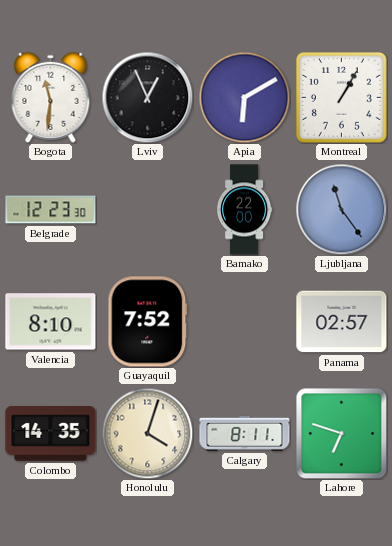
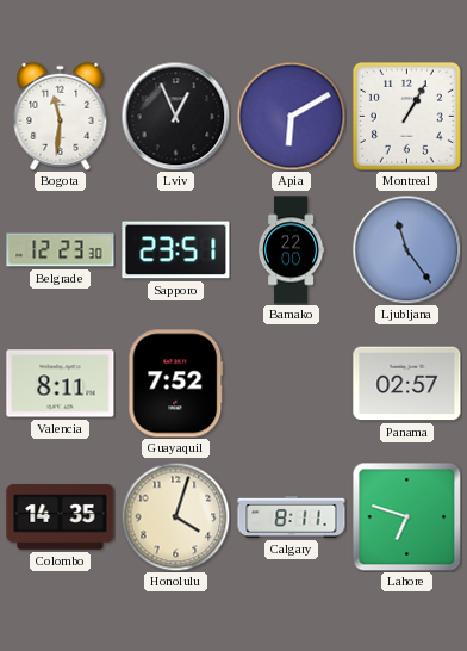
Sapporo: none -> 23:51 (176, 250)
Valencia: 8:10 -> 8:11 (61, 384)
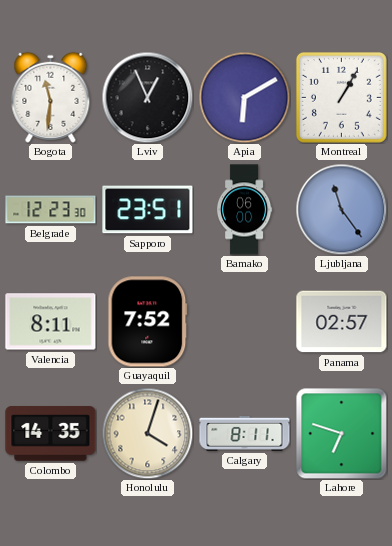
Bamako: 22:00 -> 06:00 (244, 210)
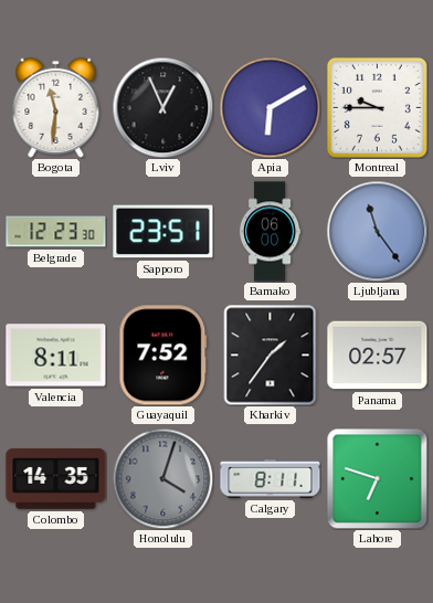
Montreal: 1:05 -> 9:45 (377, 107)
Kharkiv: none -> 1:36 (271, 356)
Honolulu dial: cream -> grey (162, 478)
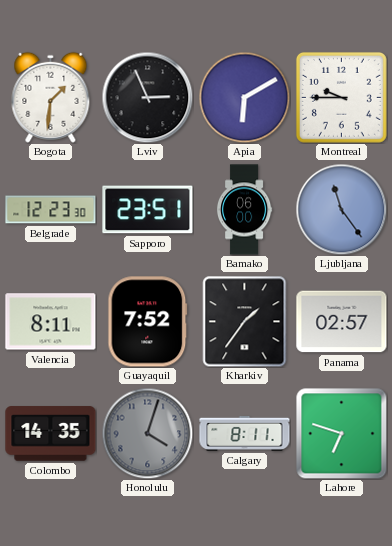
Bogota: 11:31 -> 1:31 (51, 97)
Lviv: 12:56 -> 2:56 (147, 97)
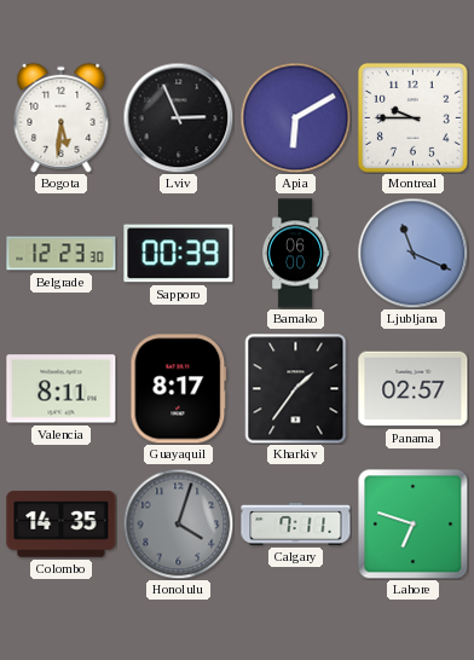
Bogota: 1:31 -> 5:31 (62, 117)
Sapporo: 23:51 -> 00:39 (179, 254)
Ljubljana: 11:24 -> 11:19 (412, 253)
Guayaquil: 7:52 -> 8:17 (179, 389)
Calgary: 8:11 -> 7:11 (296, 523)
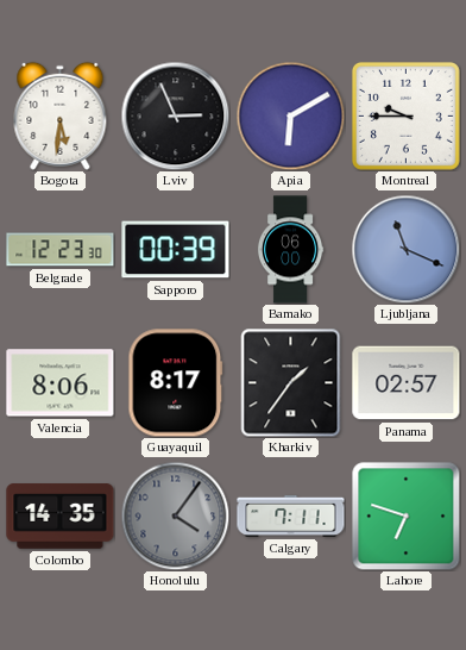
Valencia: 8:11 -> 8:06 (61, 383)
Honolulu: 4:03 -> 4:06 (175, 515)
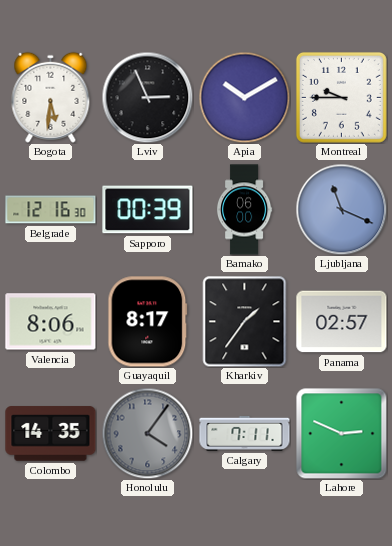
Apia: 6:10 -> 10:10 (244, 97)
Belgrade: 12:23 -> 12:16 (51, 210)
Lahore: 6:48 -> 2:49 (341, 433)
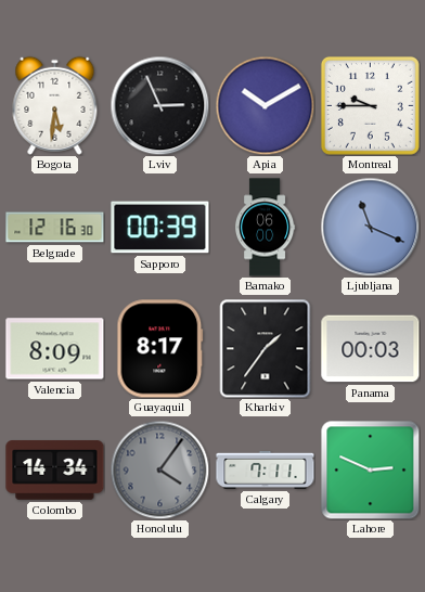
Valencia: 8:06 -> 8:09 (55, 349)
Panama: 02:57 -> 00:03 (371, 349)
Colombo: 14:35 -> 14:34 (55, 471)
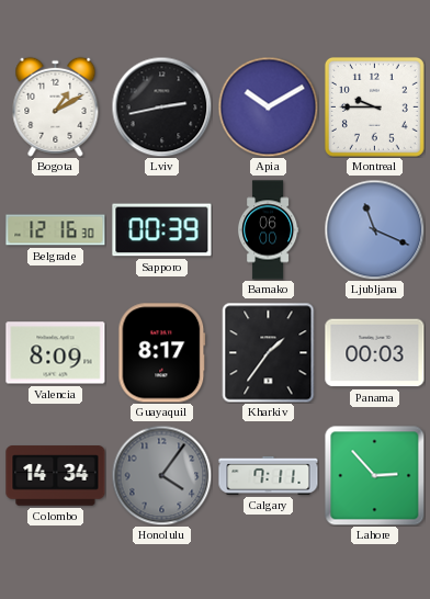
Bogota: 5:31 -> 1:10 (56, 106)
Lviv: 2:56 -> 2:43 (161, 106)
Lahore: 2:49 -> 2:53 (374, 475)
